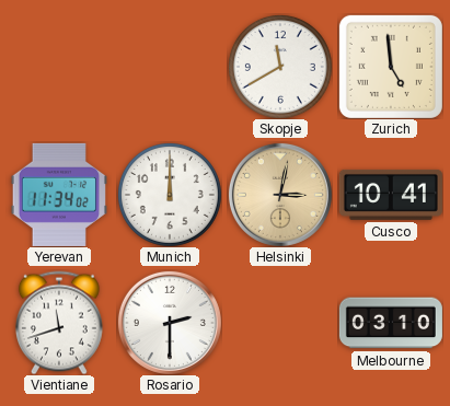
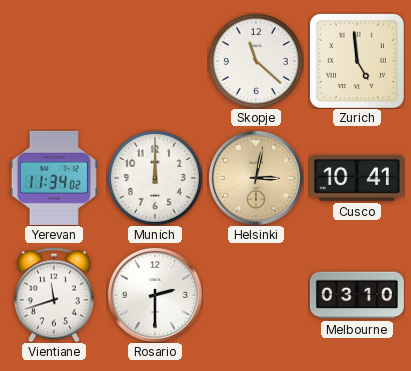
Skopje: 11:40 -> 11:22 (256, 61)
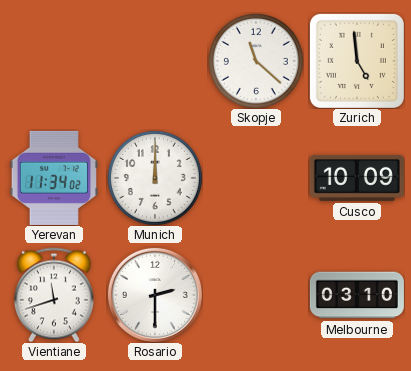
Helsinki: 3:02 -> none (256, 178)
Cusco: 10:41 -> 10:09 (357, 178)
